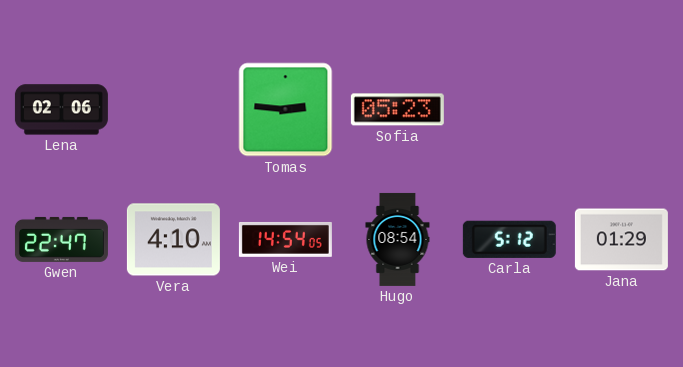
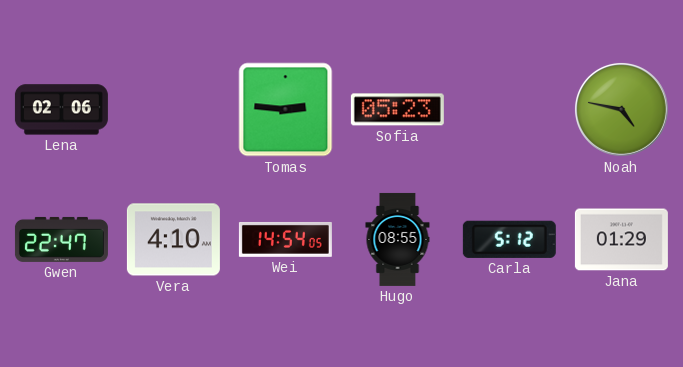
Noah: none -> 4:47 (621, 109)
Hugo: 08:54 -> 08:55 (398, 239)
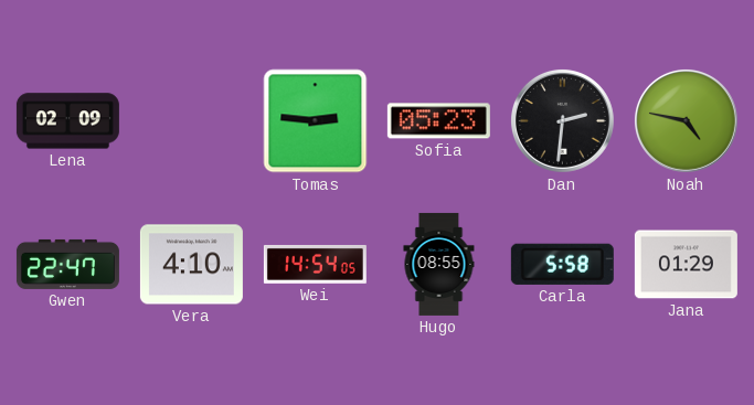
Lena: 02:06 -> 02:09 (67, 121)
Dan: none -> 2:31 (562, 120)
Carla: 5:12 -> 5:58 (562, 264)
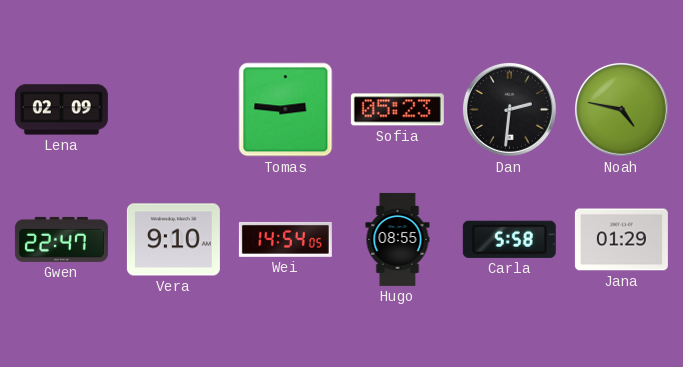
Vera: 4:10 -> 9:10 (173, 240)
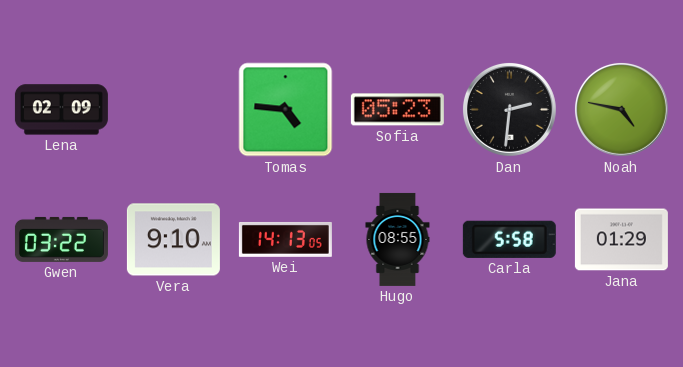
Tomas: 2:46 -> 4:46 (286, 110)
Gwen: 22:47 -> 03:22 (61, 239)
Wei: 14:54 -> 14:13 (285, 239)
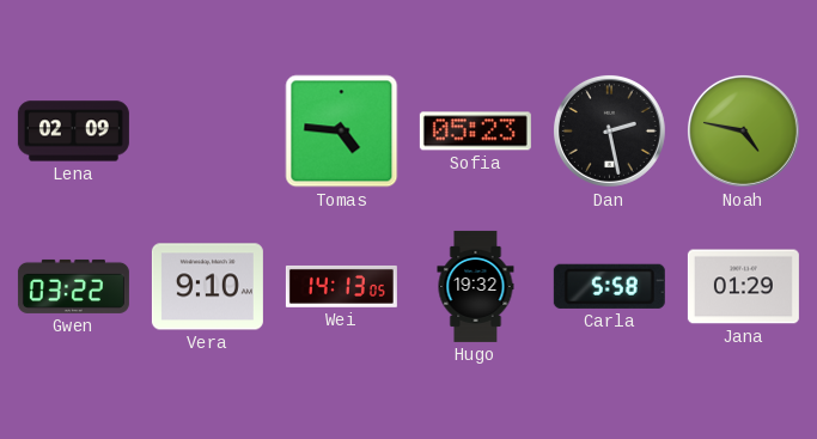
Dan: 2:31 -> 2:28 (609, 130)
Hugo: 08:55 -> 19:32 (476, 286)
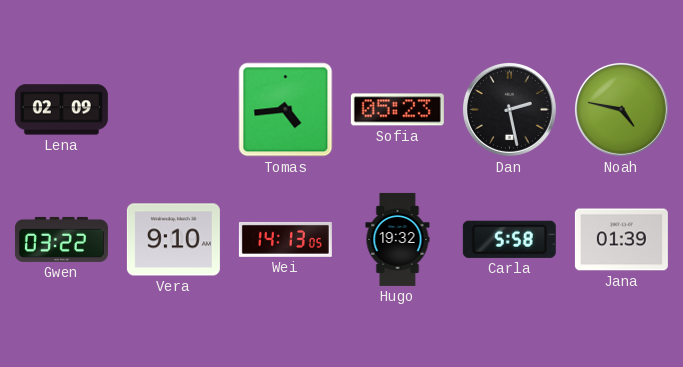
Tomas: 4:46 -> 4:44 (286, 110)
Jana: 01:29 -> 01:39 (621, 240)
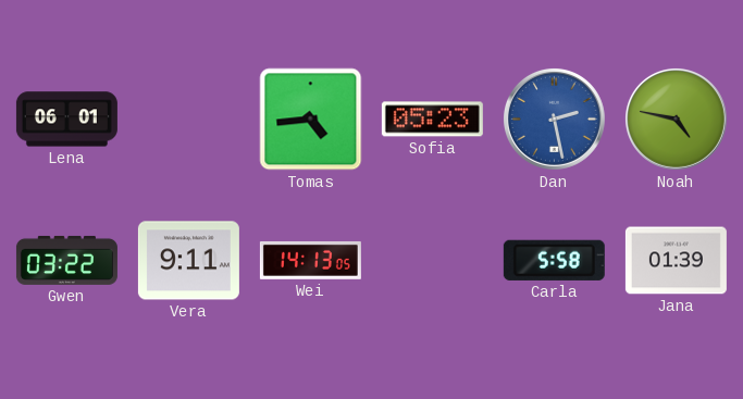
Lena: 02:09 -> 06:01 (66, 120)
Dan dial: black -> blue (554, 119)
Vera: 9:10 -> 9:11 (188, 261)
Hugo: 19:32 -> none (398, 239)
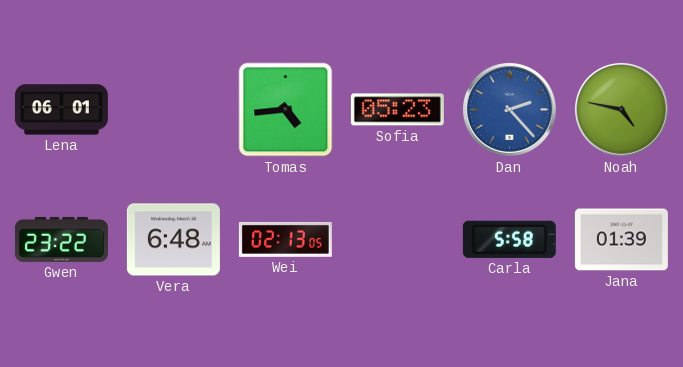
Dan: 2:28 -> 2:23 (509, 109)
Gwen: 03:22 -> 23:22 (61, 239)
Vera: 9:11 -> 6:48 (173, 240)
Wei: 14:13 -> 02:13 (285, 239)
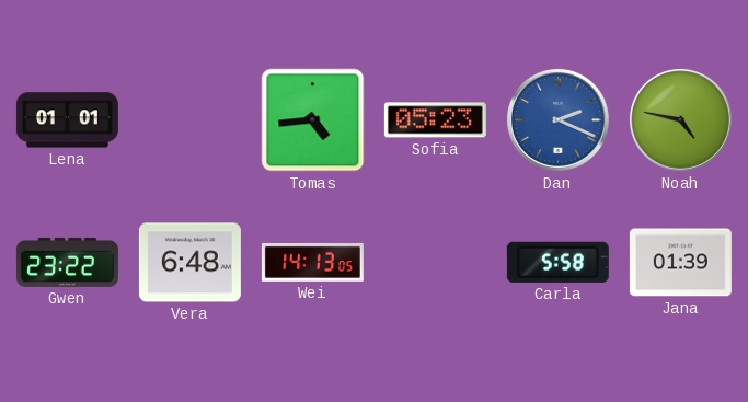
Lena: 06:01 -> 01:01 (67, 120)
Dan: 2:23 -> 2:19 (557, 119)
Wei: 02:13 -> 14:13 (312, 262)
